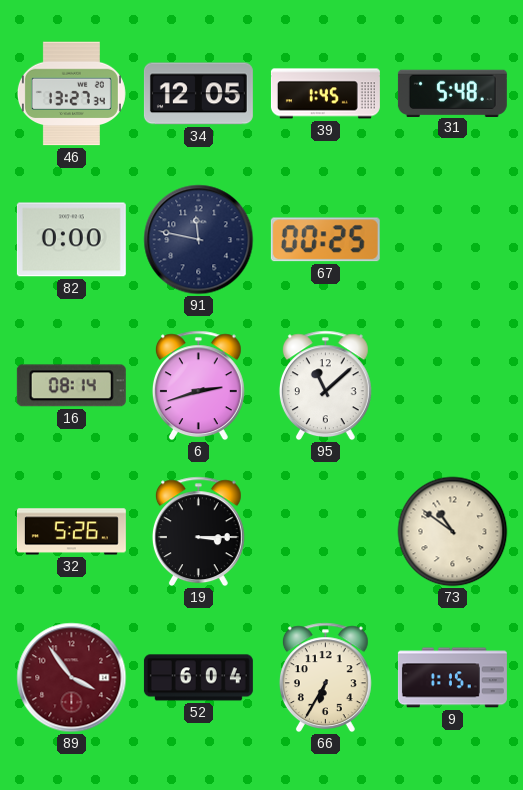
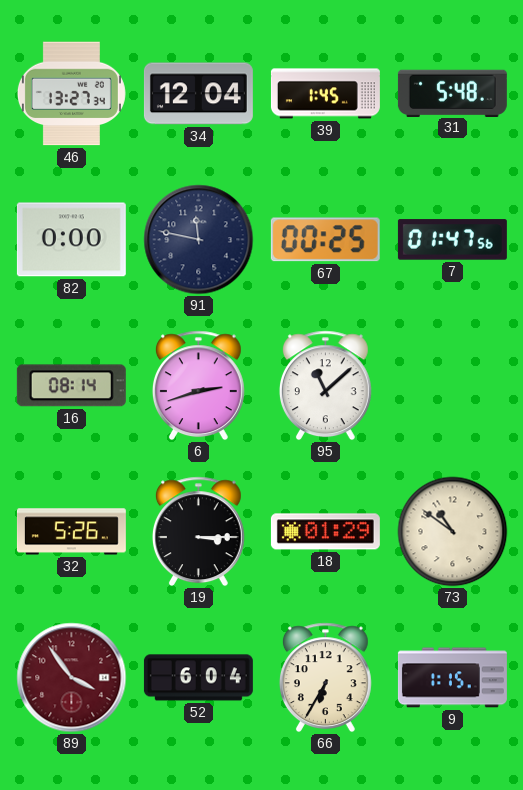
34: 12:05 -> 12:04 (198, 94)
7: none -> 01:47 (452, 240)
18: none -> 01:29 (325, 532)
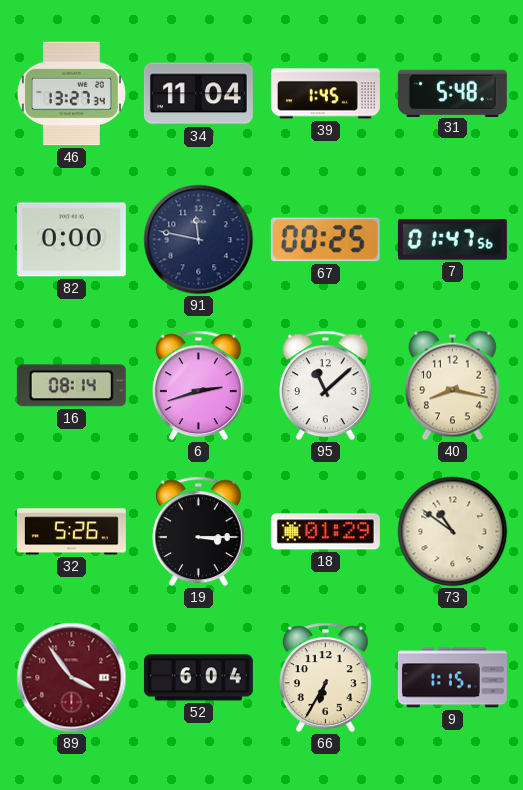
34: 12:04 -> 11:04 (198, 94)
40: none -> 8:17 (453, 386)
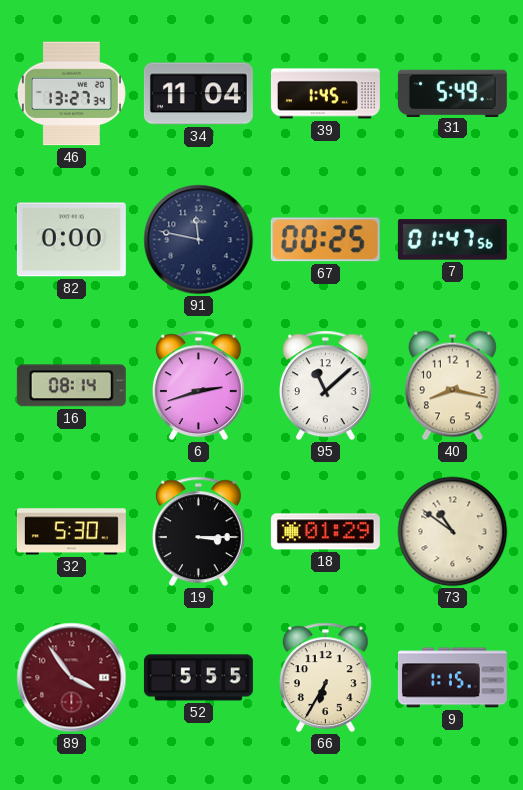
31: 5:48 -> 5:49 (452, 93)
32: 5:26 -> 5:30 (71, 532)
52: 6:04 -> 5:55 (198, 678)
